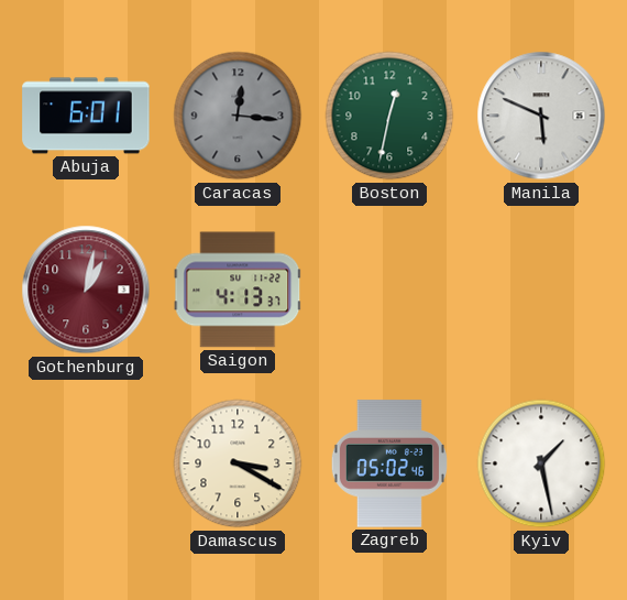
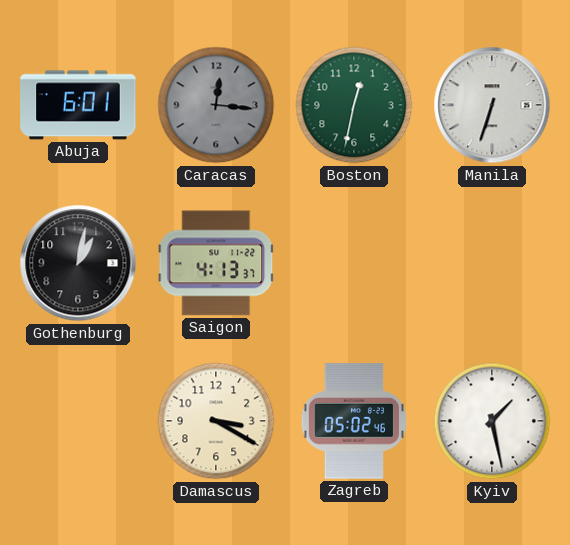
Manila: 5:49 -> 6:33 (492, 105)
Gothenburg dial: burgundy -> black (78, 263)
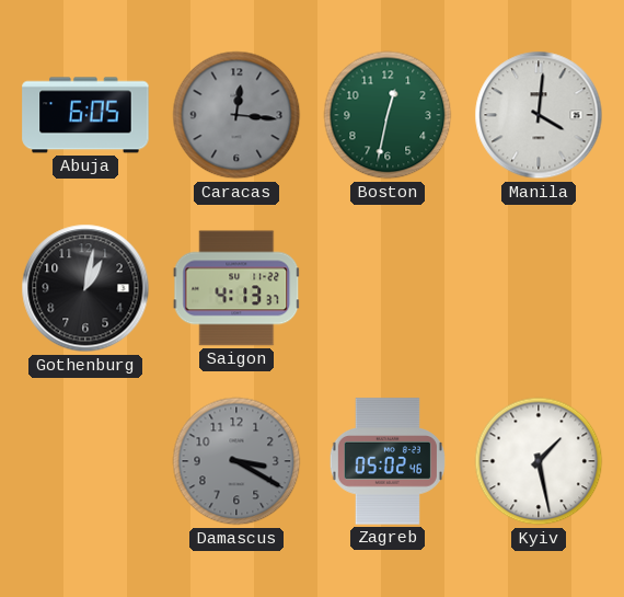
Abuja: 6:01 -> 6:05 (85, 115)
Manila: 6:33 -> 4:01 (539, 115)
Damascus dial: cream -> grey (236, 461)
